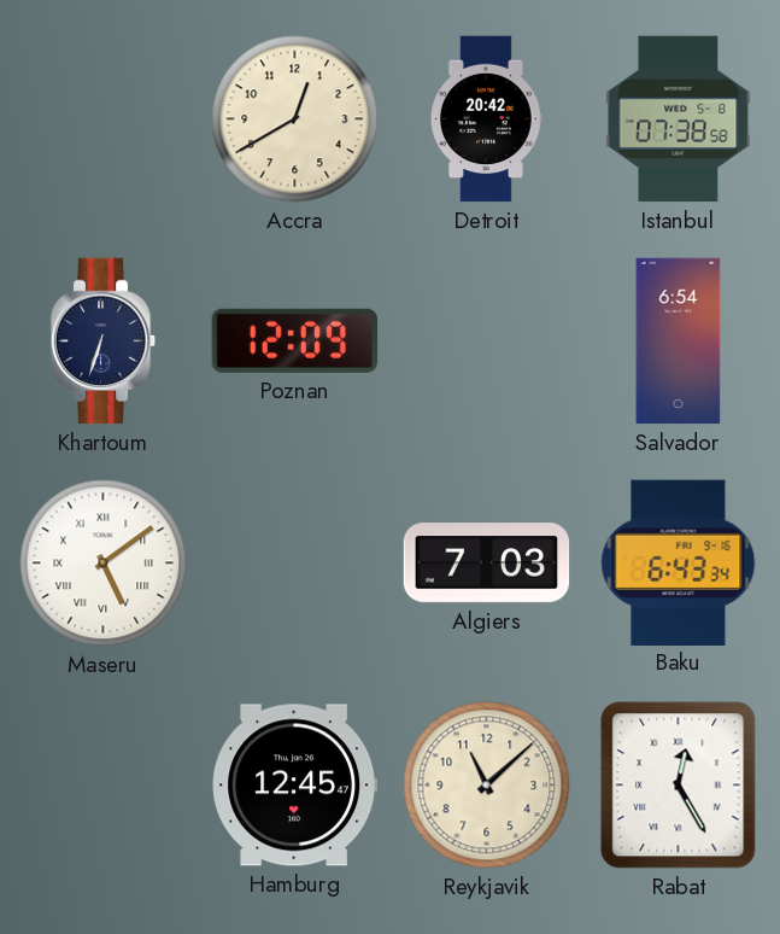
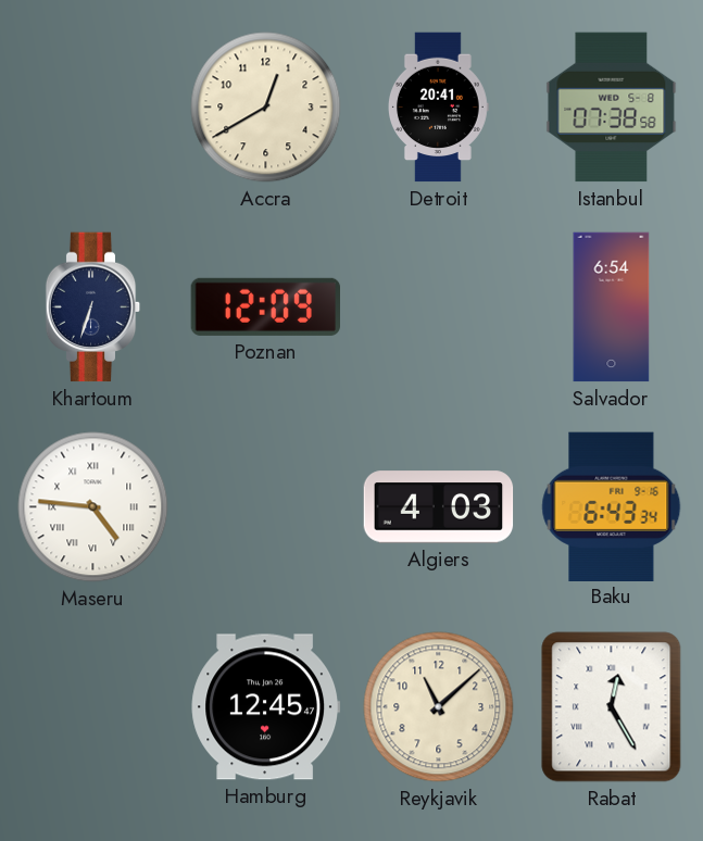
Detroit: 20:42 -> 20:41 (439, 108)
Maseru: 5:09 -> 4:46 (93, 507)
Algiers: 7:03 -> 4:03 (439, 507)
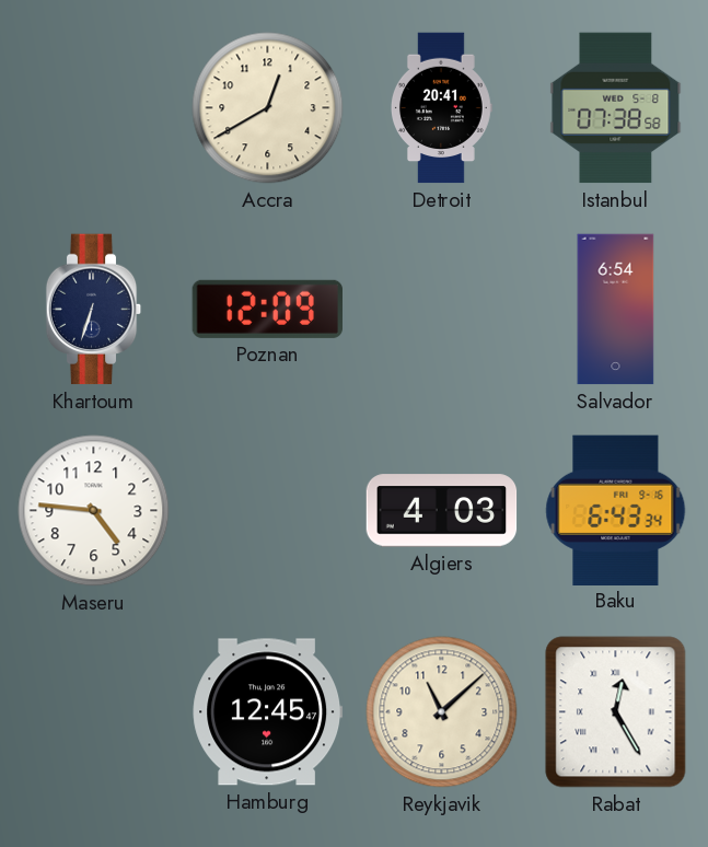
Maseru numerals: Roman -> Arabic (94, 511)
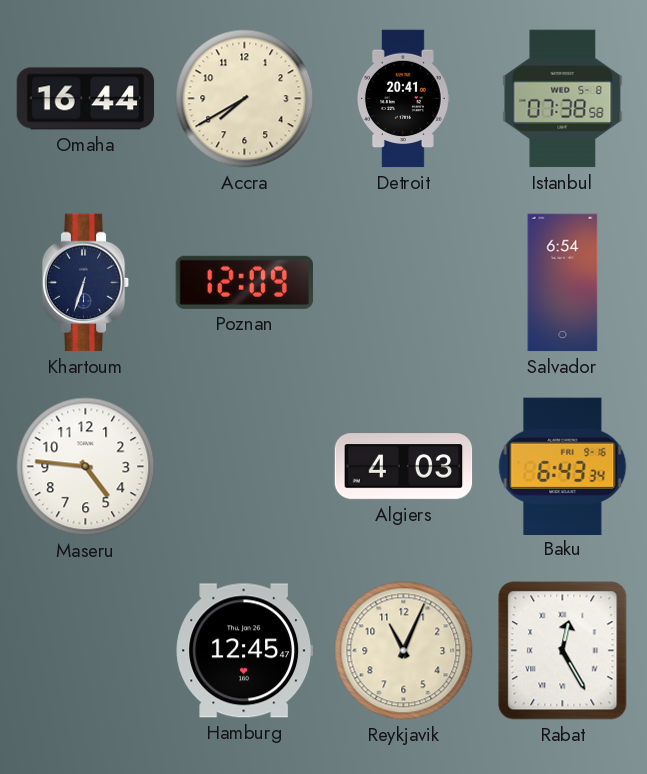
Omaha: none -> 16:44 (86, 99)
Accra: 12:40 -> 7:40 (245, 99)
Reykjavik: 11:08 -> 11:04 (404, 651)
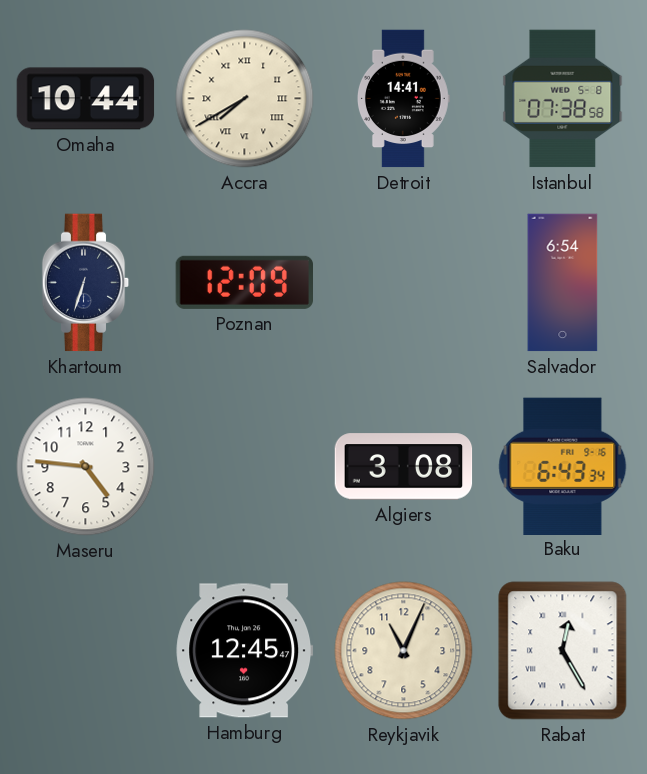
Omaha: 16:44 -> 10:44 (86, 99)
Accra numerals: Arabic -> Roman (245, 99)
Detroit: 20:41 -> 14:41 (404, 99)
Algiers: 4:03 -> 3:08 (404, 467)
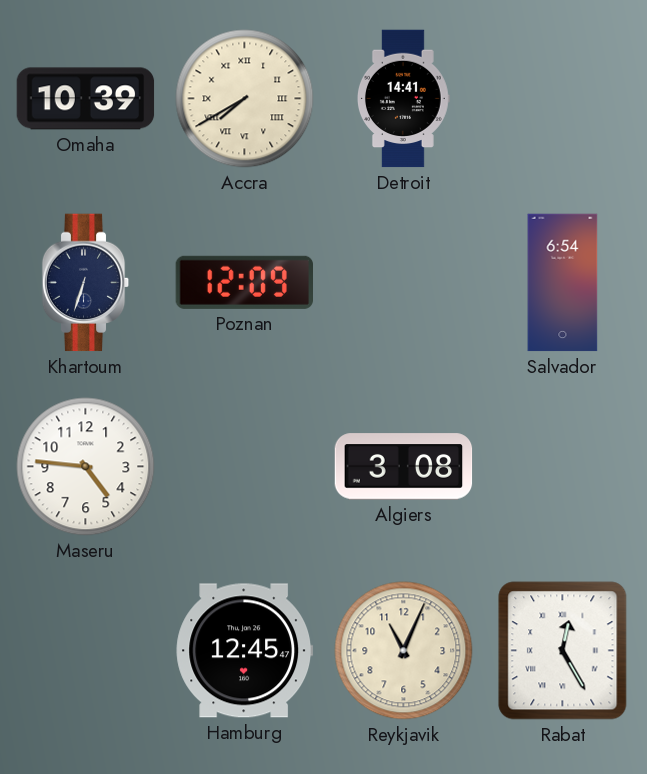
Omaha: 10:44 -> 10:39 (86, 99)
Istanbul: 07:38 -> none (563, 99)
Baku: 6:43 -> none (563, 466)
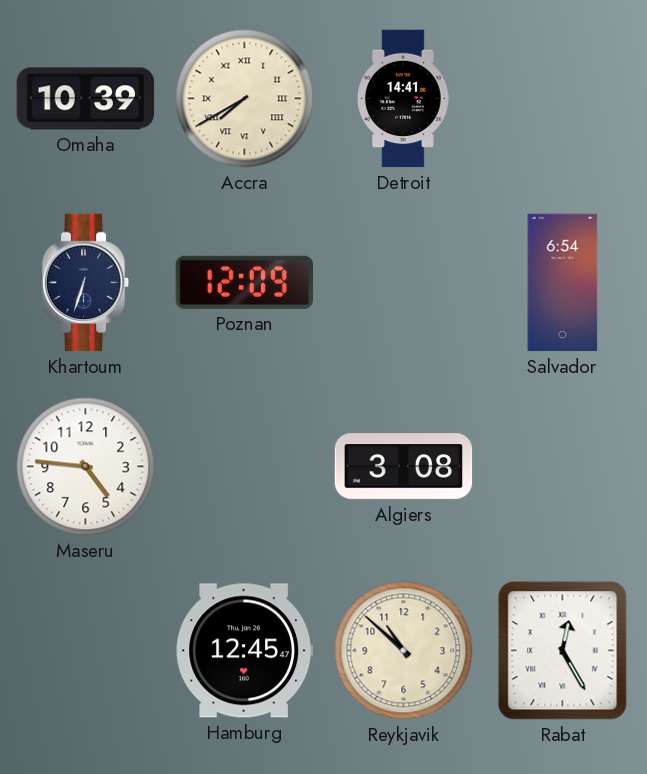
Reykjavik: 11:04 -> 10:52 (404, 651)
